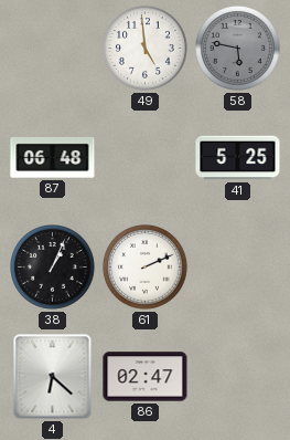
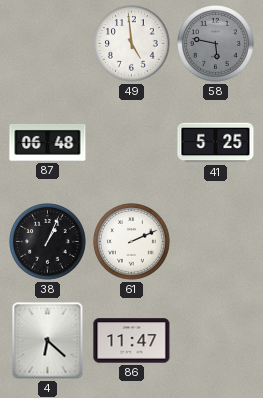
86: 02:47 -> 11:47 (132, 341)
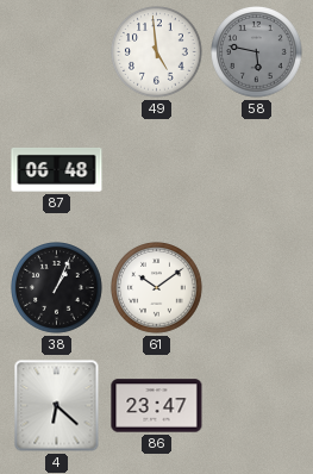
41: 5:25 -> none (216, 143)
61: 2:11 -> 10:09 (157, 288)
86: 11:47 -> 23:47 (157, 406)
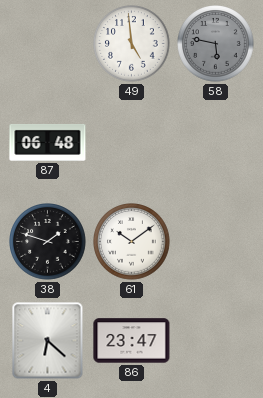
38: 1:04 -> 1:48 (48, 242)
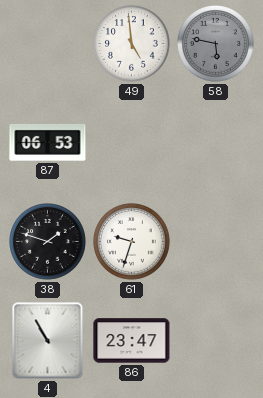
87: 06:48 -> 06:53 (48, 142)
61: 10:09 -> 9:33 (132, 242)
4: 6:22 -> 10:55 (48, 341)
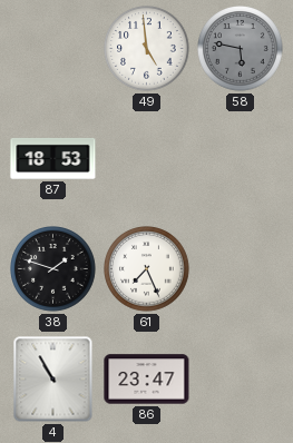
87: 06:53 -> 18:53 (53, 158)
61: 9:33 -> 7:26 (147, 269)
